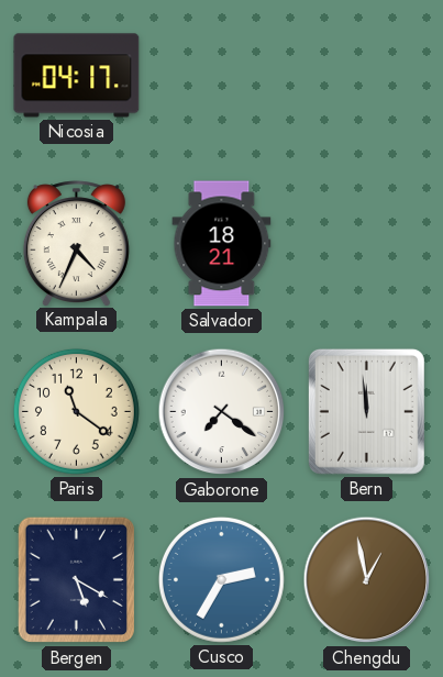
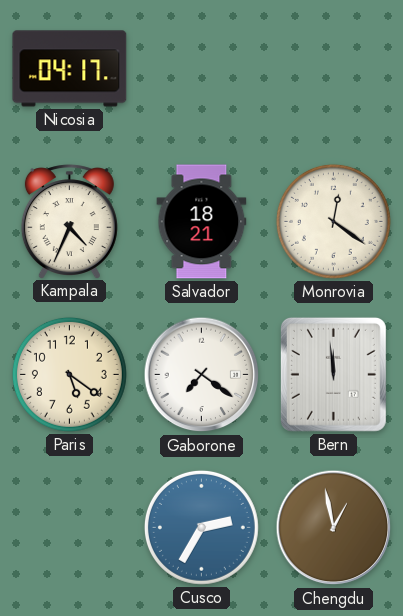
Monrovia: none -> 12:21 (333, 221)
Paris: 11:21 -> 5:21 (69, 374)
Bergen: 5:20 -> none (76, 580)
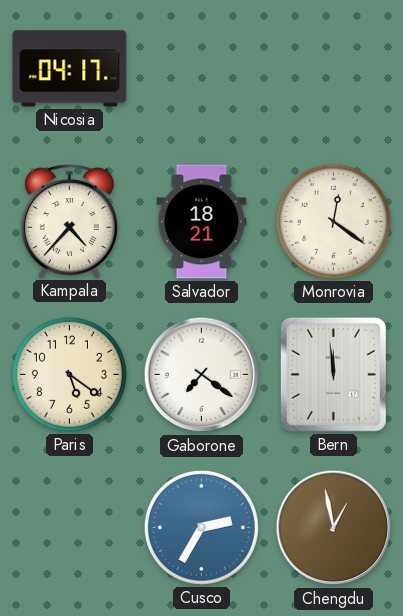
Kampala: 4:34 -> 4:37 (69, 221)
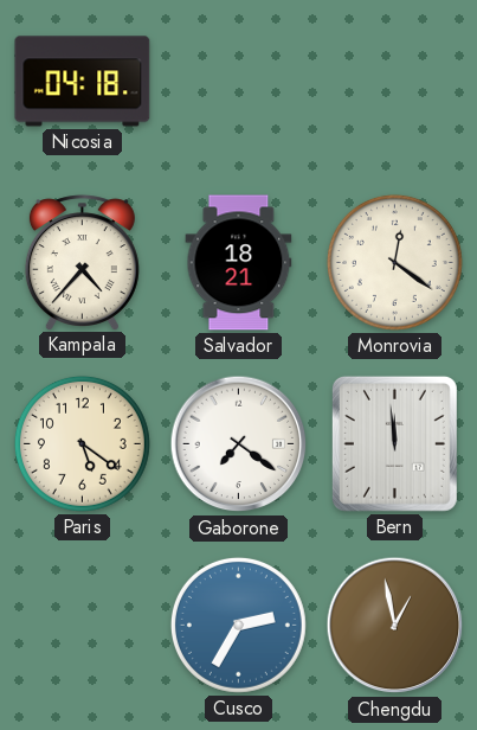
Nicosia: 04:17 -> 04:18 (83, 82)
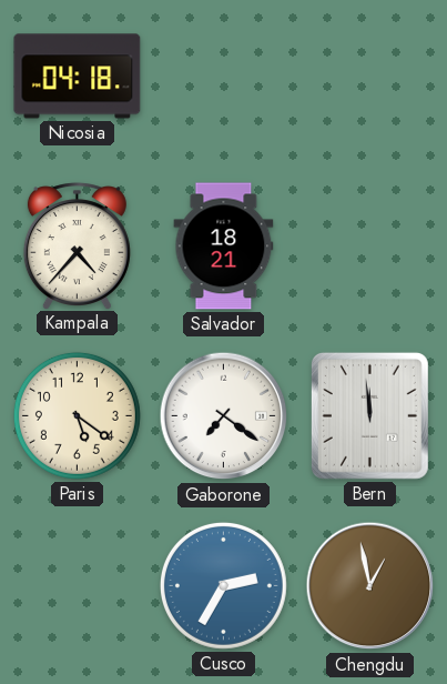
Monrovia: 12:21 -> none (394, 262)
